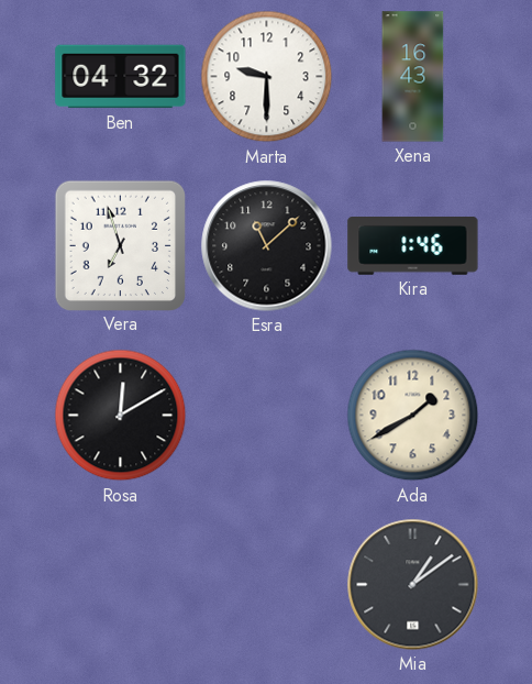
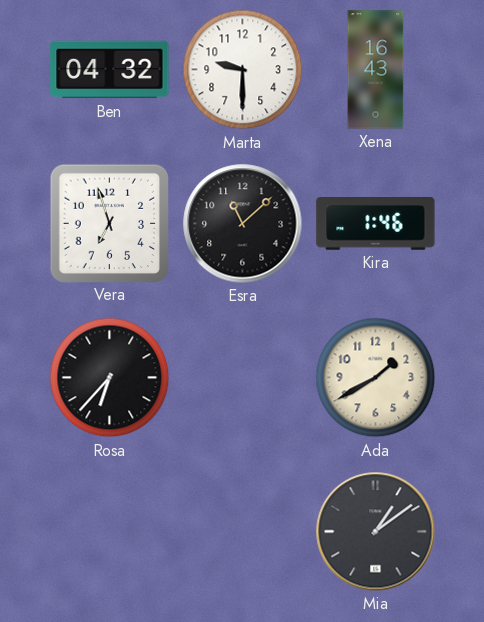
Rosa: 12:10 -> 6:37 (110, 378)
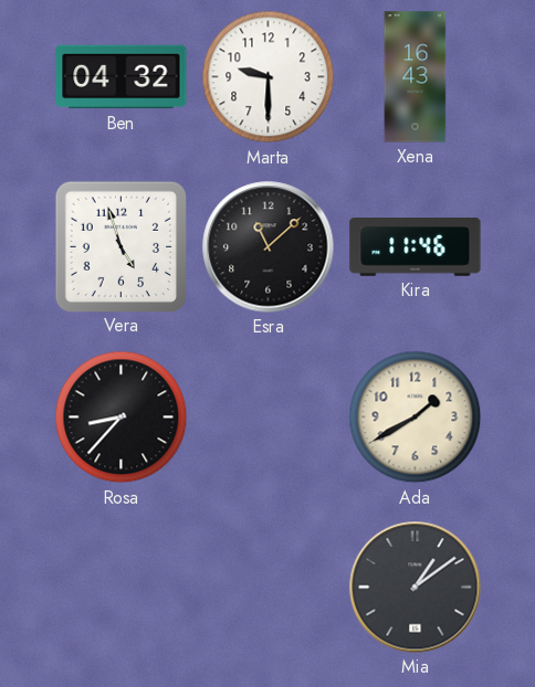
Vera: 6:57 -> 4:57 (120, 246)
Kira: 1:46 -> 11:46 (416, 247)
Rosa: 6:37 -> 8:37 (122, 418)
